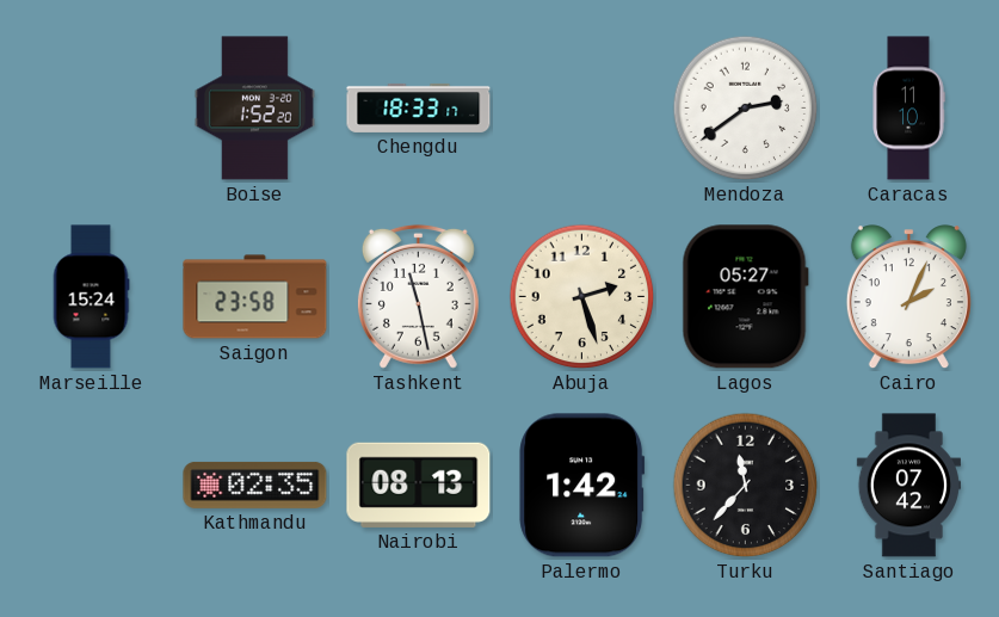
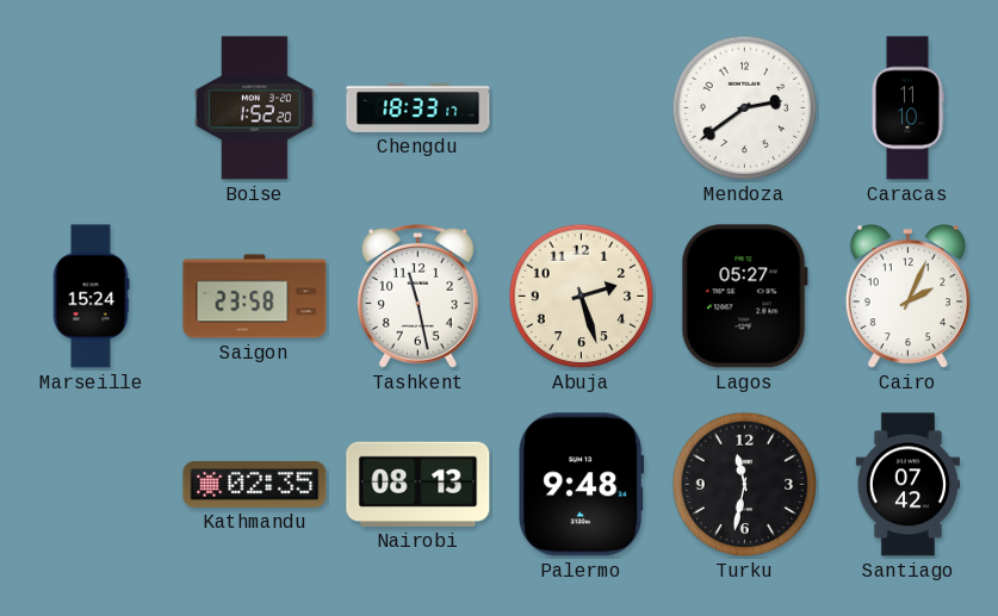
Palermo: 1:42 -> 9:48 (582, 485)
Turku: 11:37 -> 11:32 (745, 485)
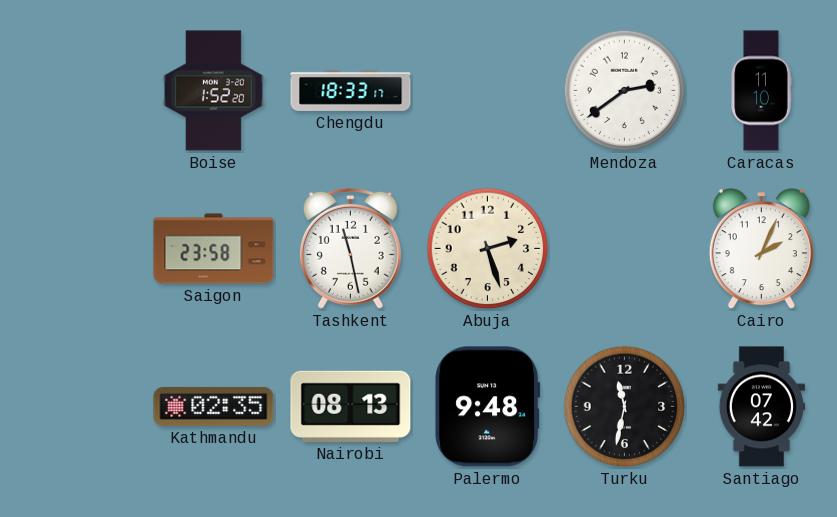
Marseille: 15:24 -> none (91, 297)
Lagos: 05:27 -> none (744, 297)
